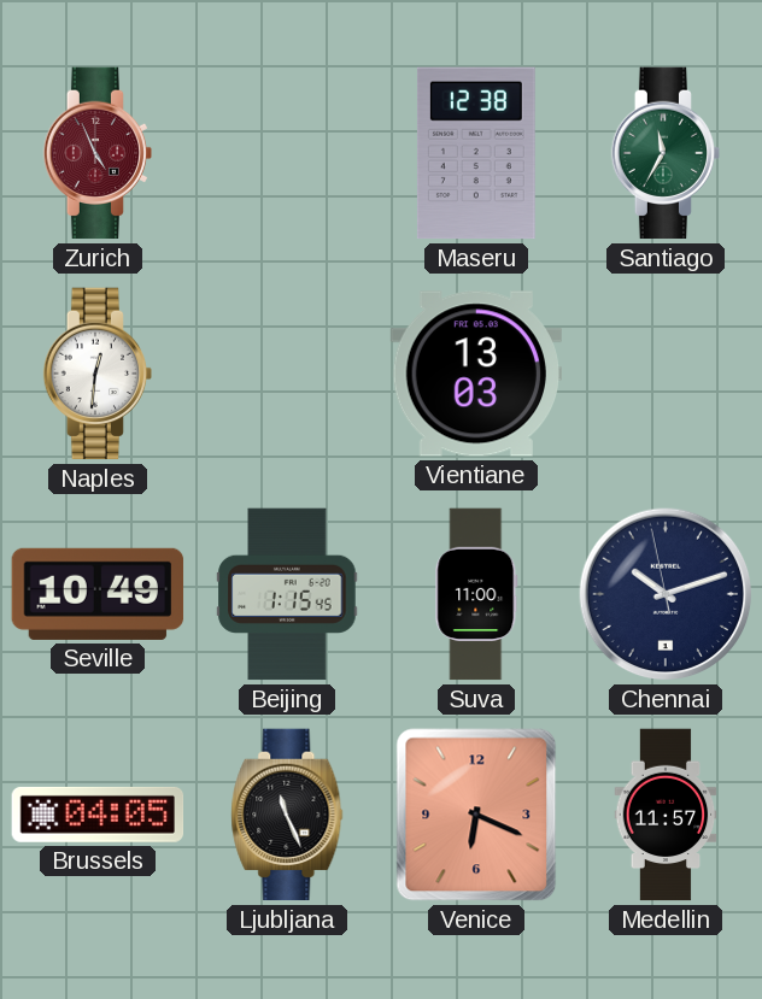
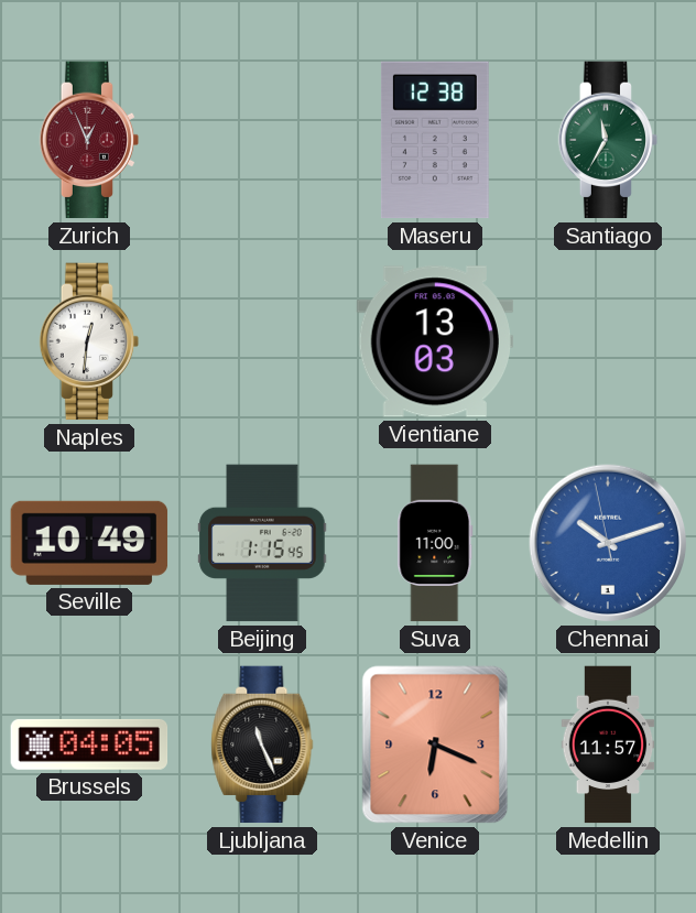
Zurich: 4:56 -> 12:56 (89, 140)
Chennai dial: navy -> blue (608, 543)
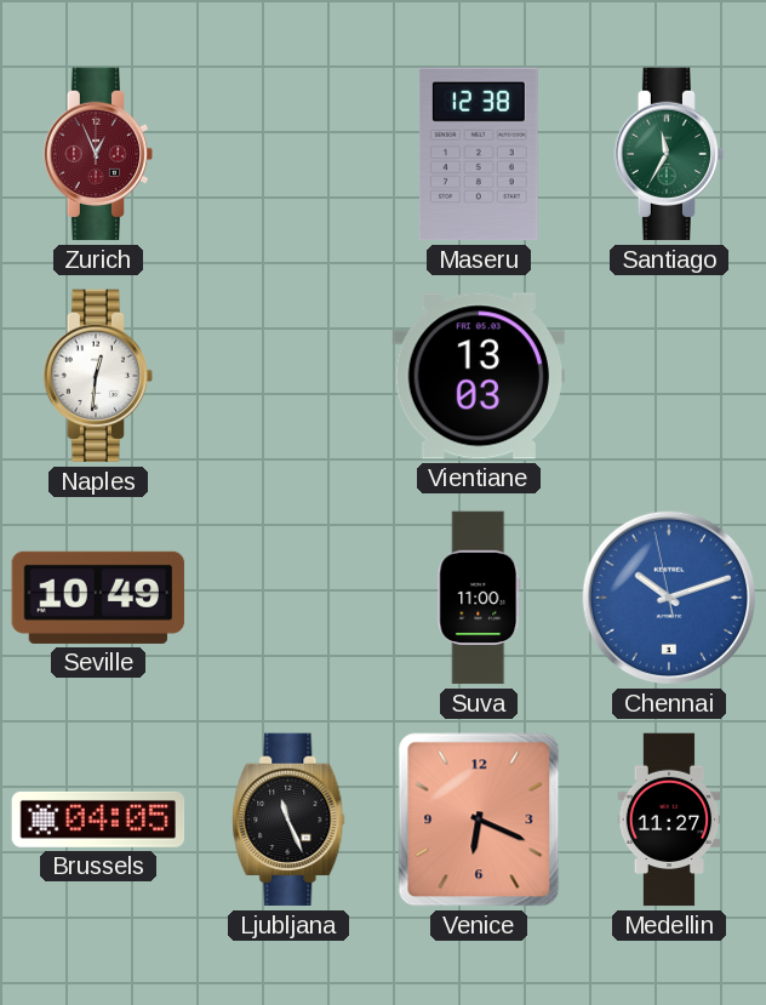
Beijing: 1:15 -> none (262, 543)
Medellin: 11:57 -> 11:27 (669, 820)
